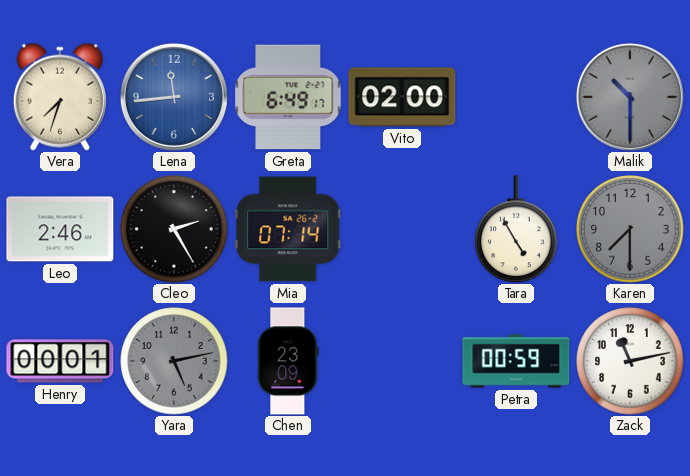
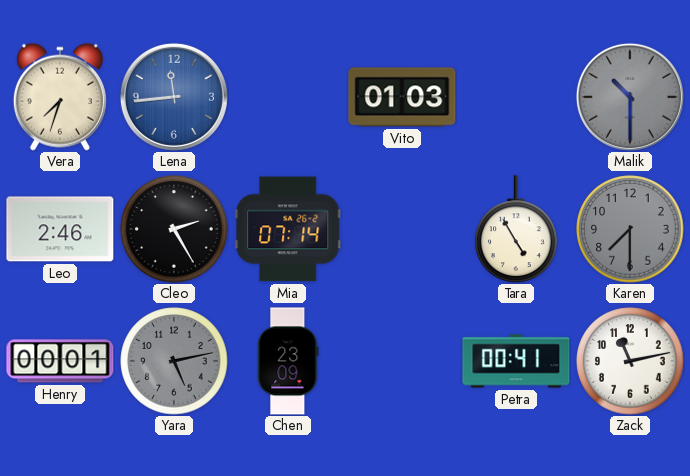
Greta: 6:49 -> none (288, 97)
Vito: 02:00 -> 01:03 (402, 97)
Petra: 00:59 -> 00:41 (516, 361)
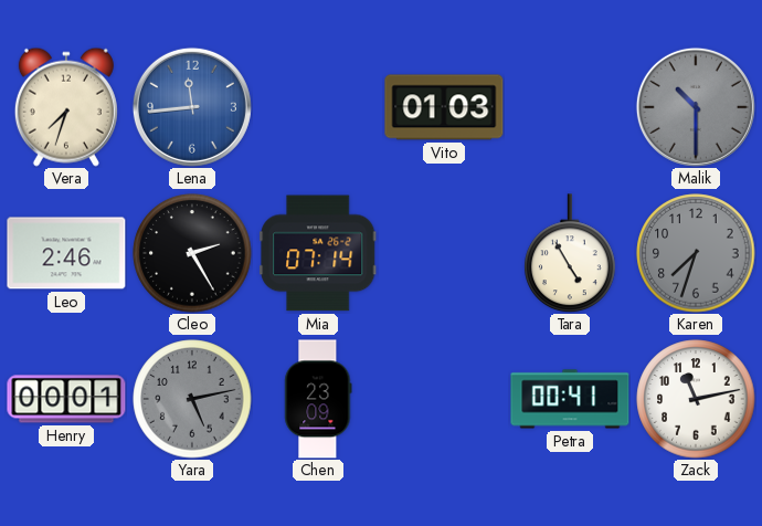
Karen: 7:30 -> 7:33 (696, 253)
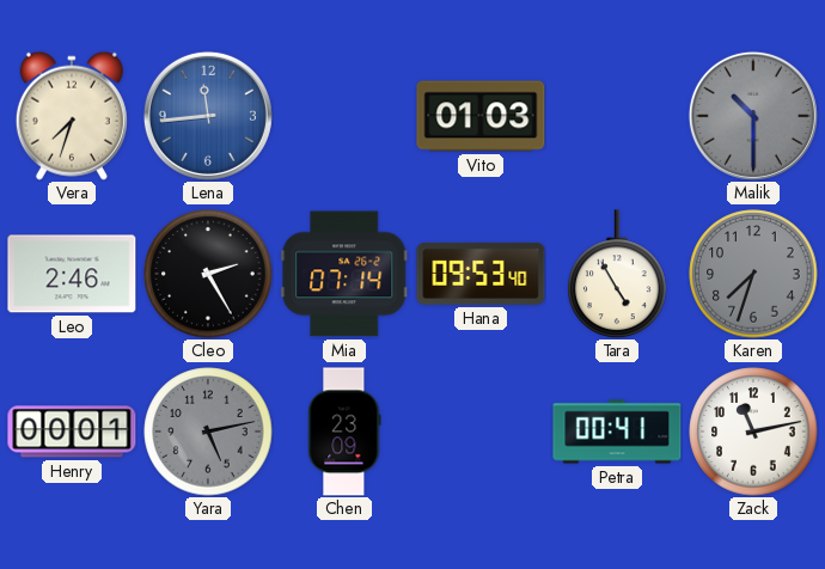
Hana: none -> 09:53 (481, 274)
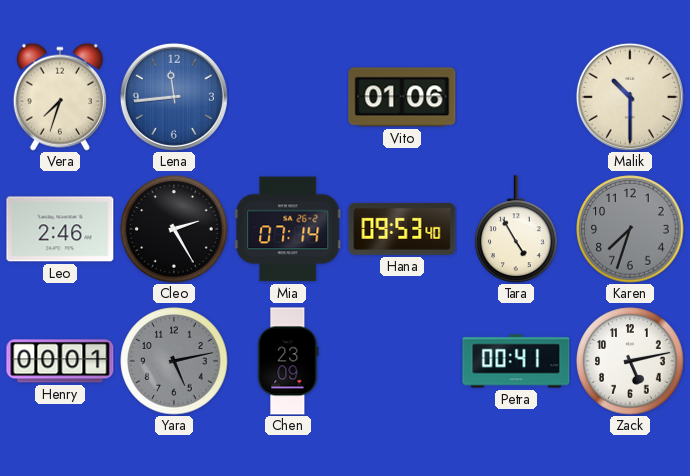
Vito: 01:03 -> 01:06 (402, 97)
Malik dial: grey -> cream (630, 97)
Zack: 11:13 -> 5:13 (630, 361)
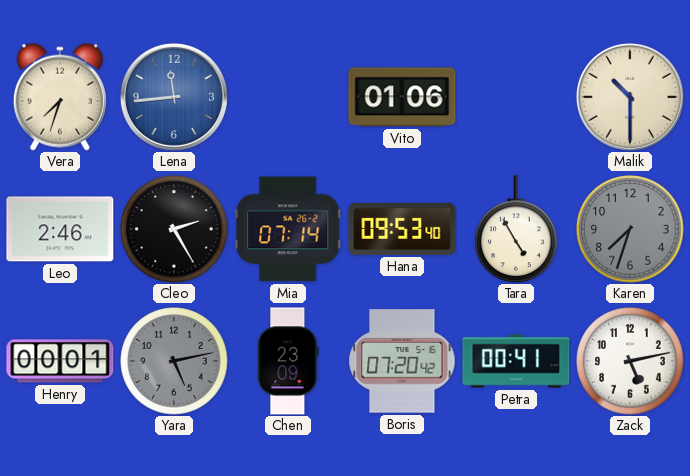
Boris: none -> 07:20 (402, 361)
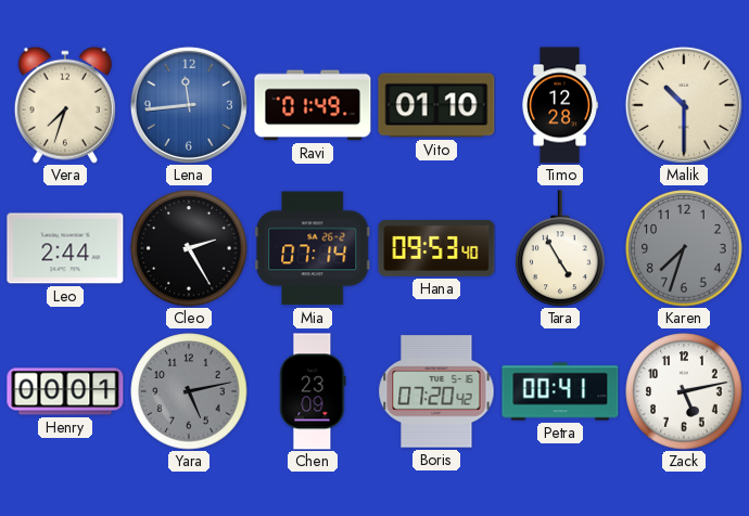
Ravi: none -> 01:49 (313, 105)
Vito: 01:06 -> 01:10 (436, 105)
Timo: none -> 12:28 (560, 105)
Leo: 2:46 -> 2:44 (65, 248)
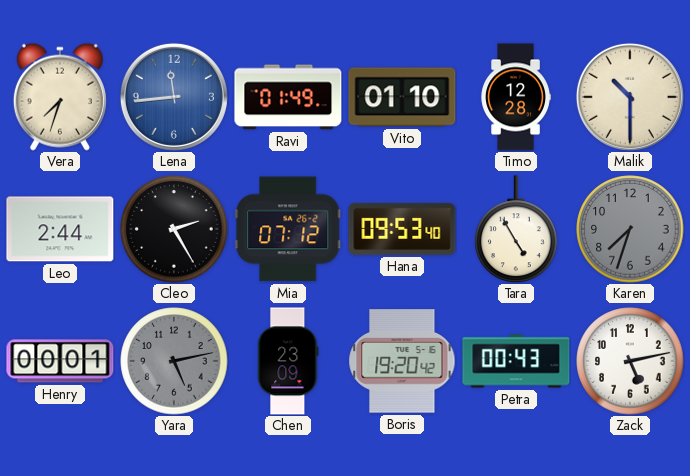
Mia: 07:14 -> 07:12 (288, 229)
Boris: 07:20 -> 19:20 (402, 361)
Petra: 00:41 -> 00:43 (516, 361)
